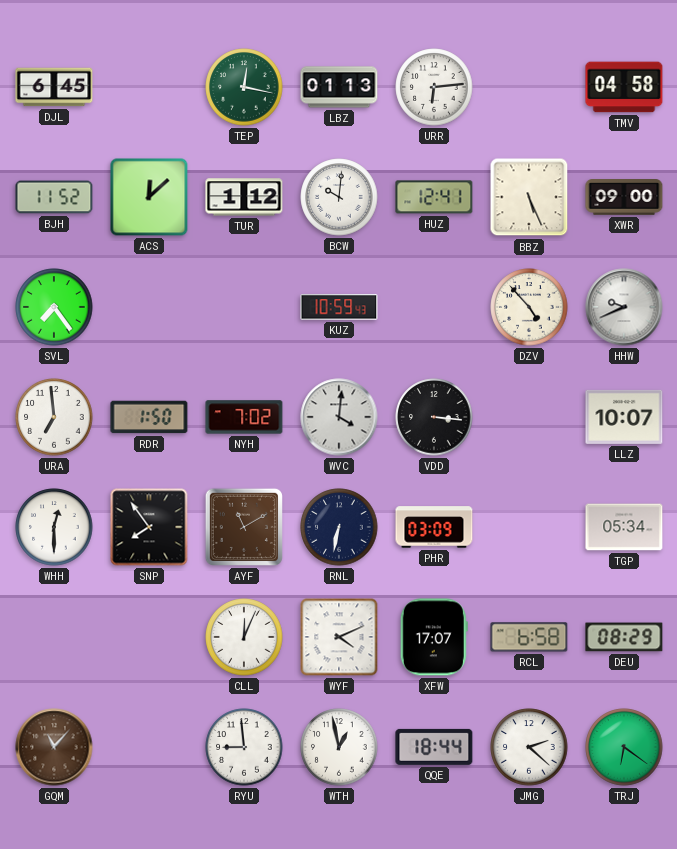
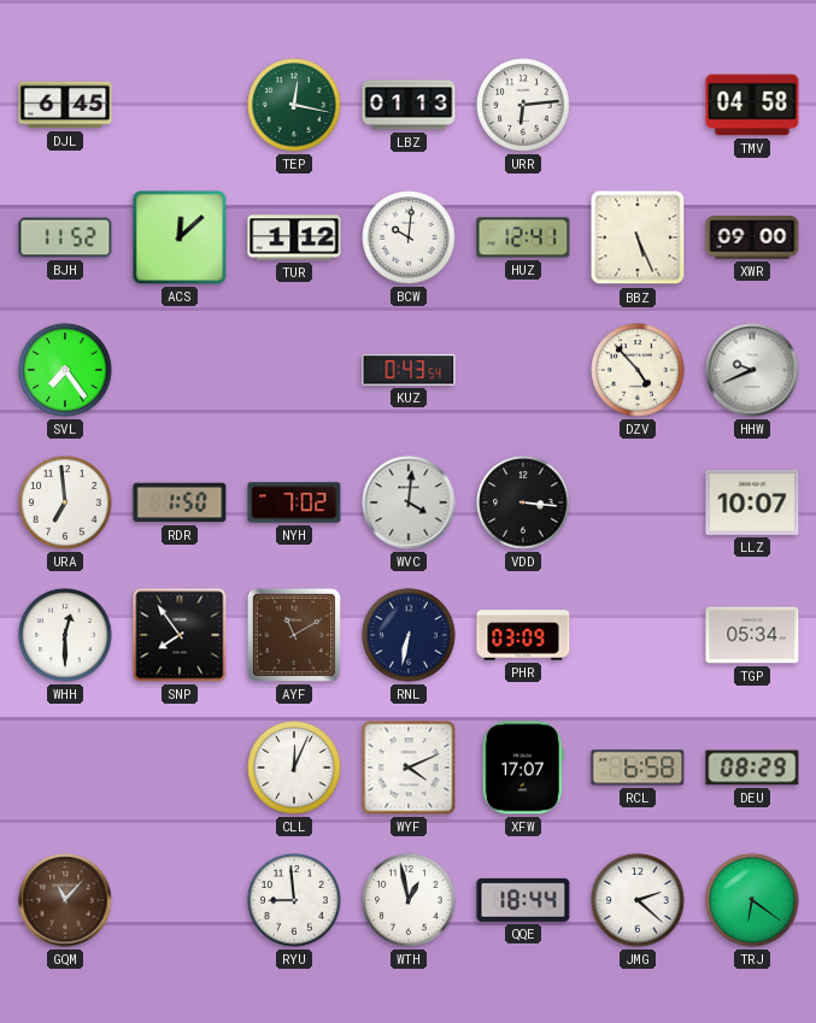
KUZ: 10:59 -> 0:43 (409, 370)
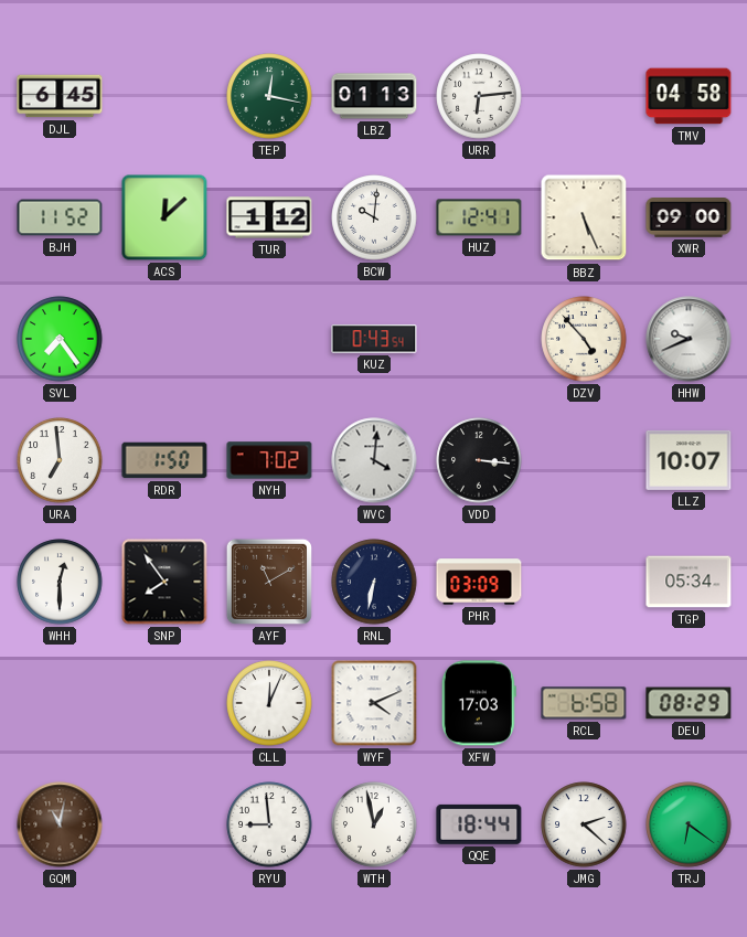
XFW: 17:07 -> 17:03 (479, 703)
GQM: 11:07 -> 11:02 (60, 824)
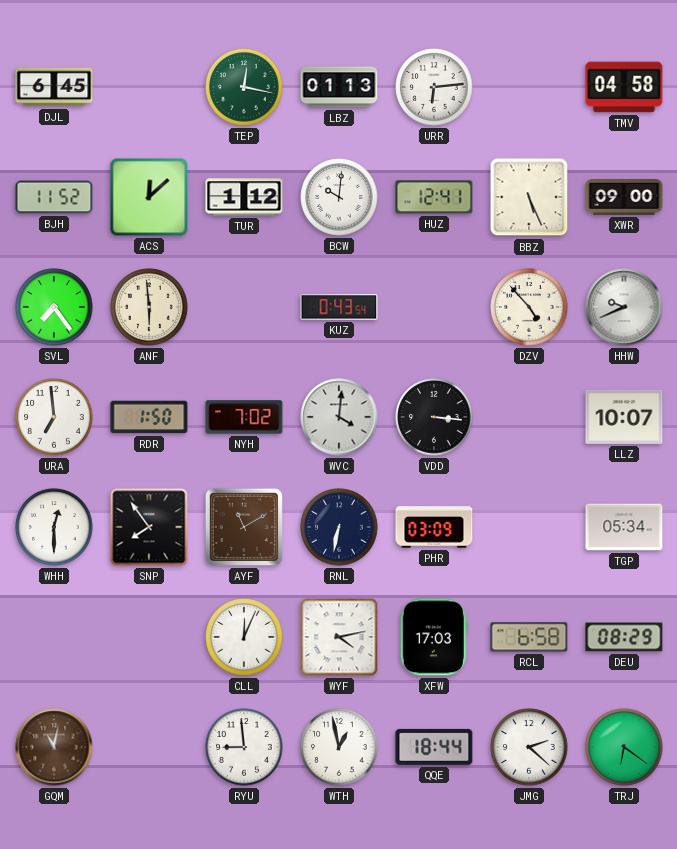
ANF: none -> 5:59 (149, 307)
WYF: 4:11 -> 4:13 (339, 637)
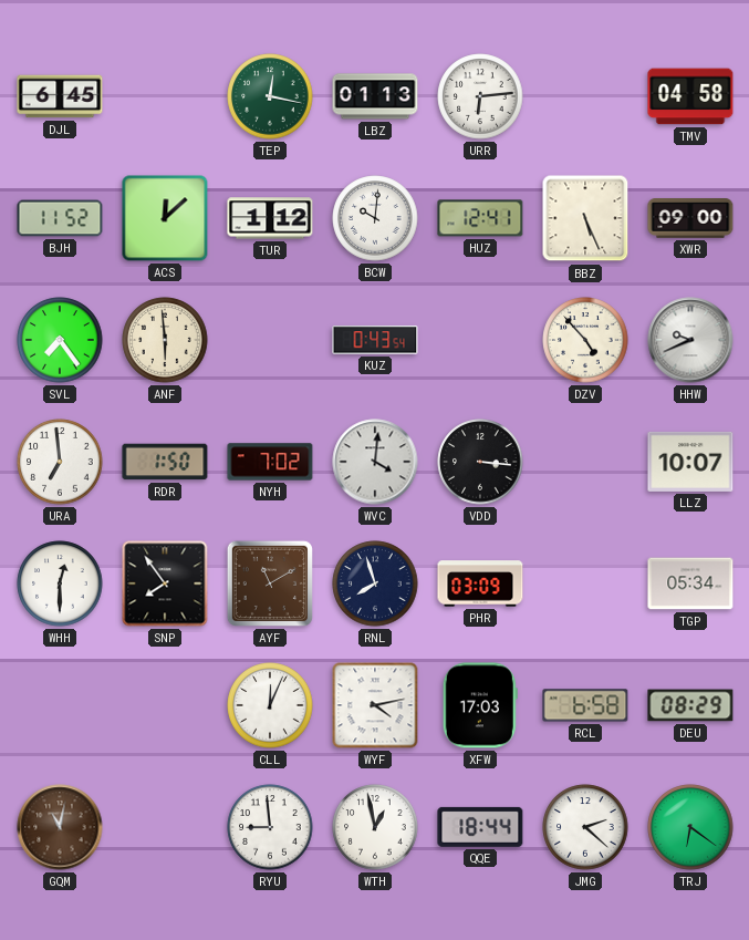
RNL: 6:32 -> 7:57 (375, 583)
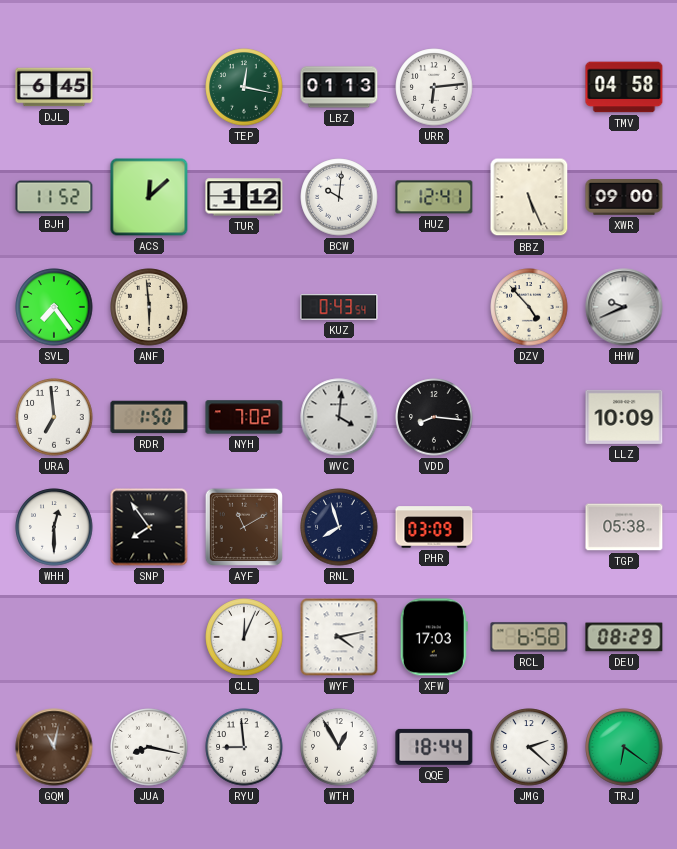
VDD: 3:16 -> 8:16 (434, 417)
LLZ: 10:07 -> 10:09 (624, 417)
TGP: 05:34 -> 05:38 (624, 527)
JUA: none -> 8:17 (149, 747)
WTH: 12:58 -> 12:55 (339, 747)
